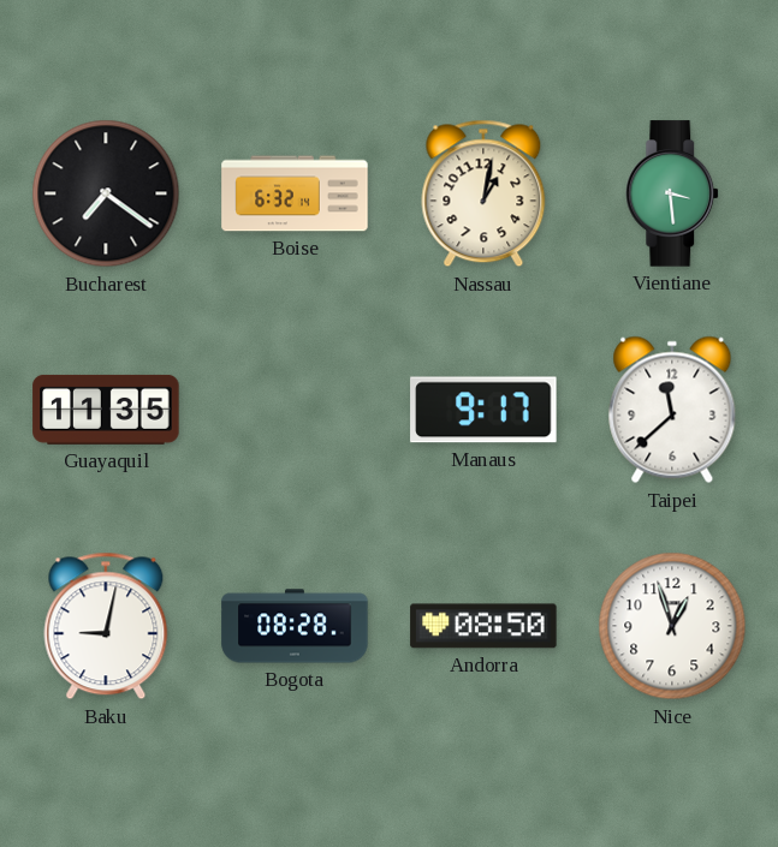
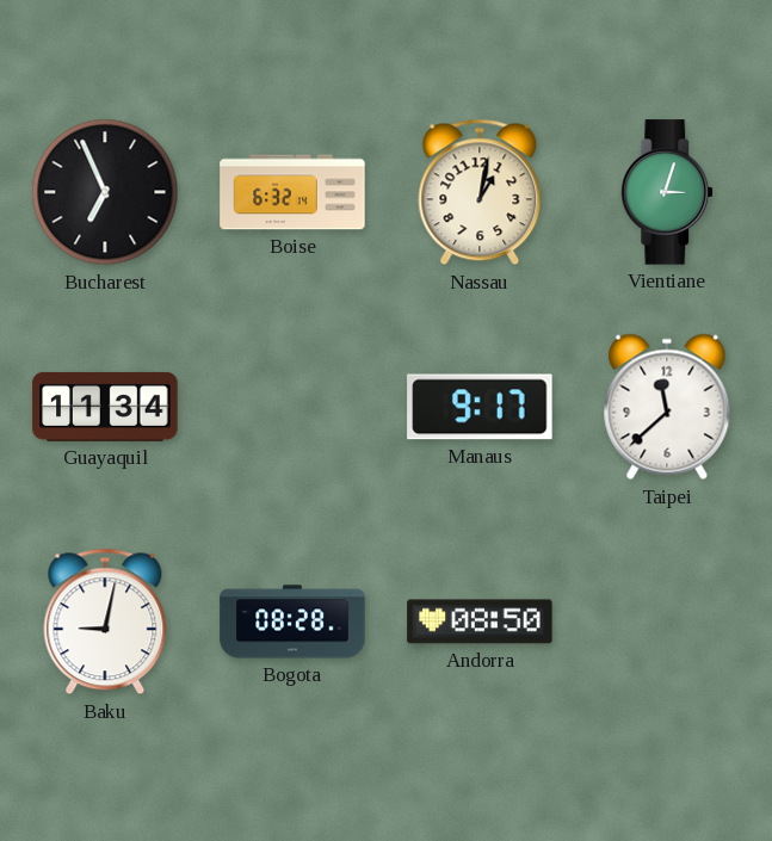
Bucharest: 7:21 -> 6:56 (105, 192)
Vientiane: 3:29 -> 3:03 (668, 192)
Guayaquil: 11:35 -> 11:34 (105, 407)
Nice: 12:57 -> none (672, 626)
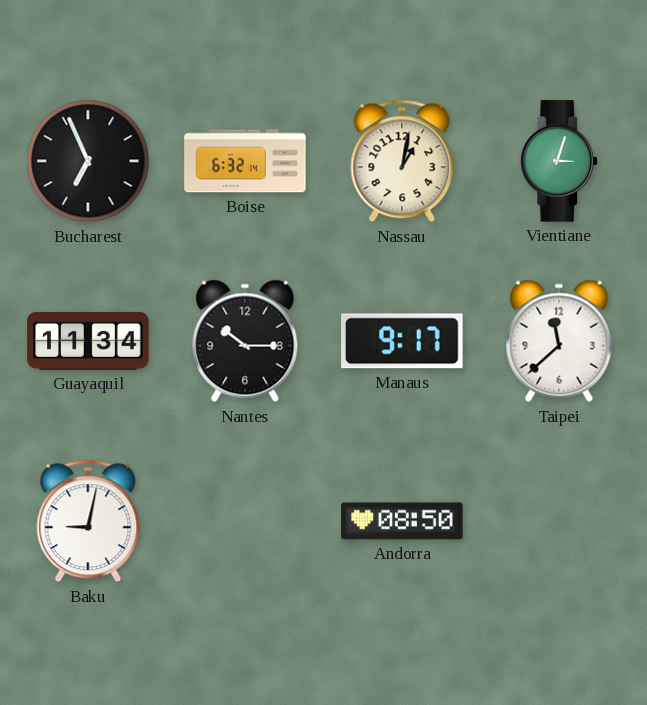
Nantes: none -> 10:15 (245, 341)
Bogota: 08:28 -> none (292, 622)
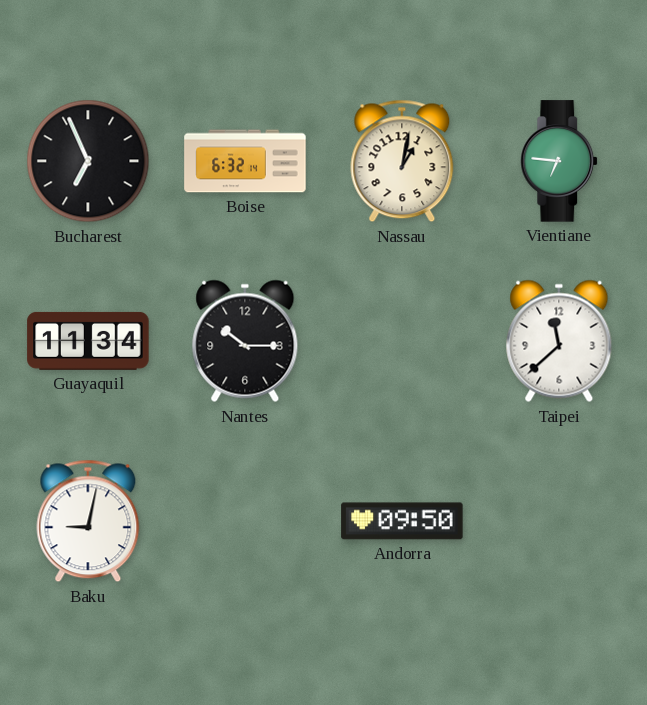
Vientiane: 3:03 -> 6:46 (560, 161)
Manaus: 9:17 -> none (402, 341)
Andorra: 08:50 -> 09:50 (402, 521)
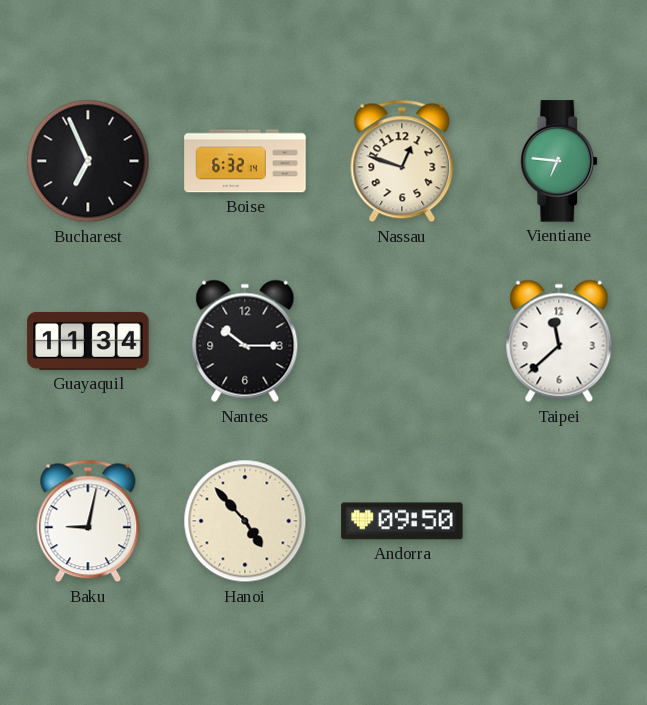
Nassau: 1:02 -> 12:48 (402, 161)
Hanoi: none -> 4:53 (245, 521)
